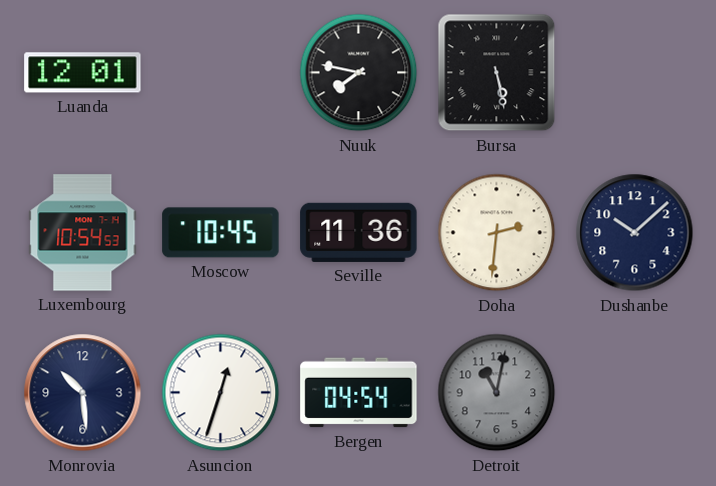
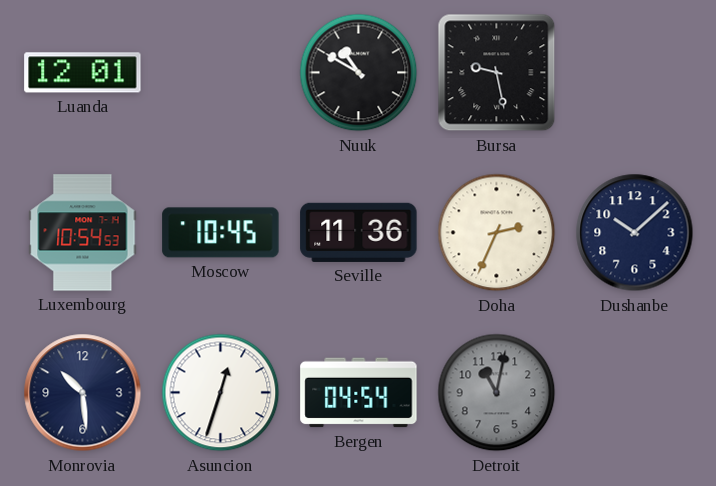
Nuuk: 7:47 -> 10:50 (359, 73)
Bursa: 5:28 -> 9:28 (497, 73)
Doha: 2:31 -> 2:34 (497, 233)
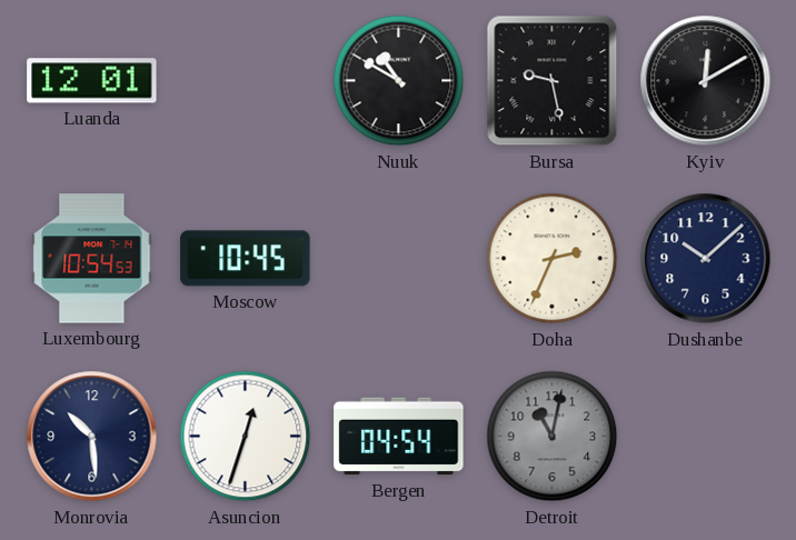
Kyiv: none -> 12:10 (706, 81)
Seville: 11:36 -> none (359, 232)
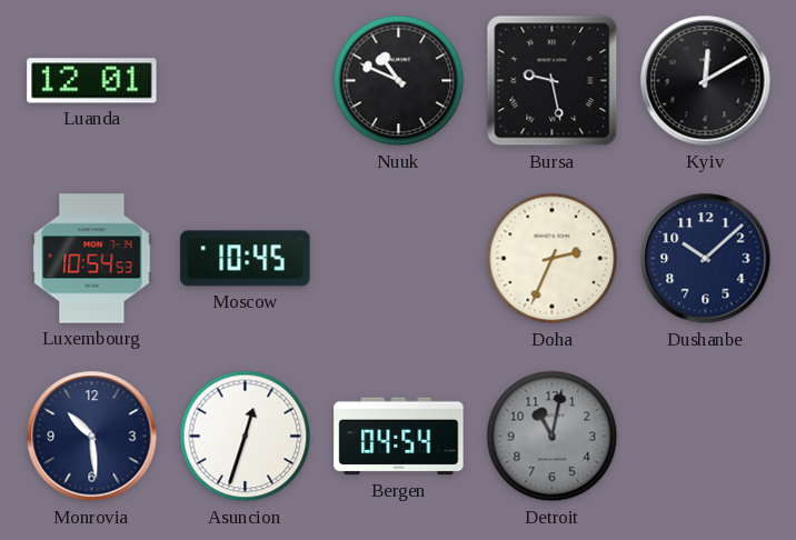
Nuuk: 10:50 -> 10:49 (399, 81)
